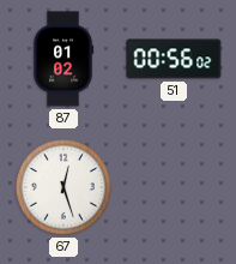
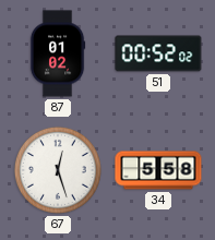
51: 00:56 -> 00:52 (158, 53)
34: none -> 5:58 (158, 170)
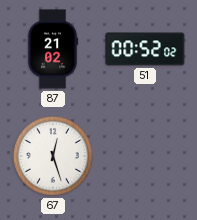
87: 01:02 -> 21:02 (53, 49)
34: 5:58 -> none (158, 170)
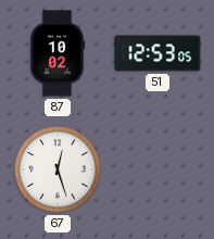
87: 21:02 -> 10:02 (58, 53)
51: 00:52 -> 12:53 (158, 53)
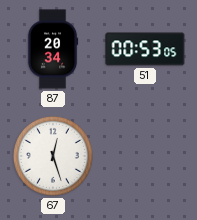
87: 10:02 -> 20:34 (53, 49)
51: 12:53 -> 00:53 (145, 49)
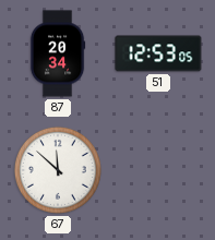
51: 00:53 -> 12:53 (158, 53)
67: 12:27 -> 11:52 (58, 170)
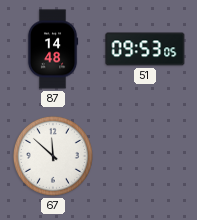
87: 20:34 -> 14:48 (53, 49)
51: 12:53 -> 09:53 (145, 49)
